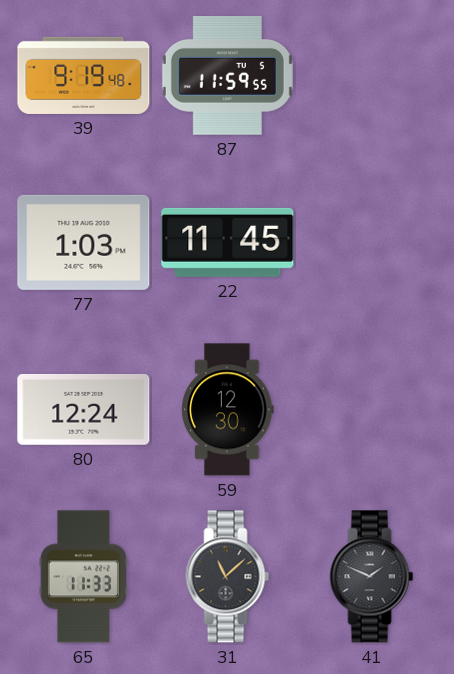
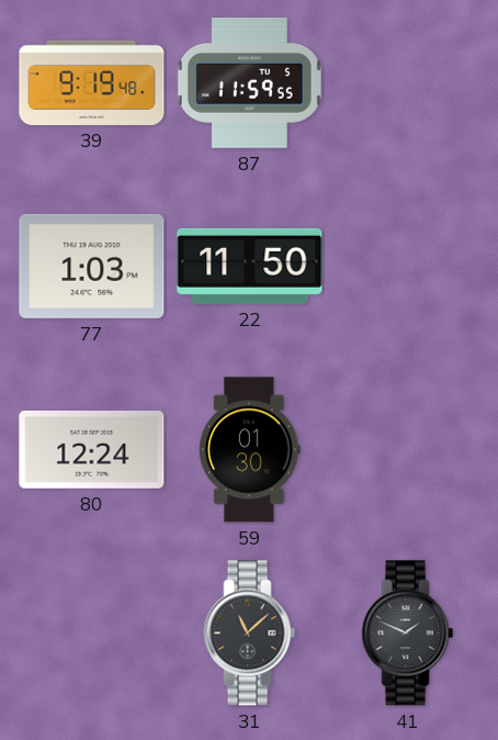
22: 11:45 -> 11:50 (250, 266)
59: 12:30 -> 01:30 (250, 450)
65: 11:33 -> none (83, 577)
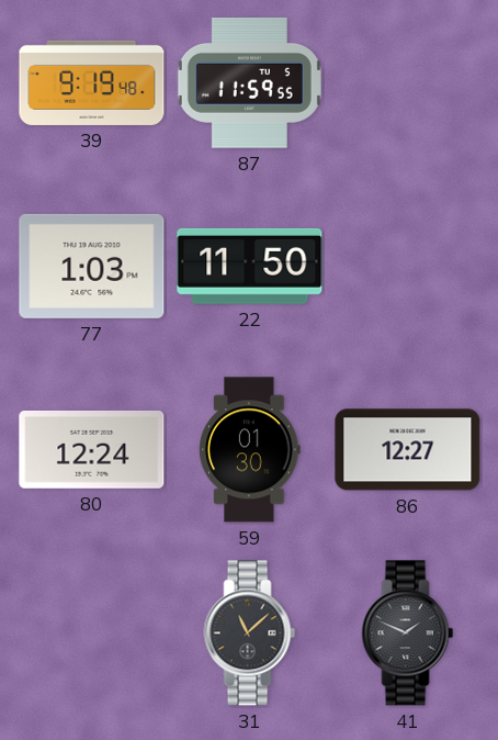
86: none -> 12:27 (408, 450)
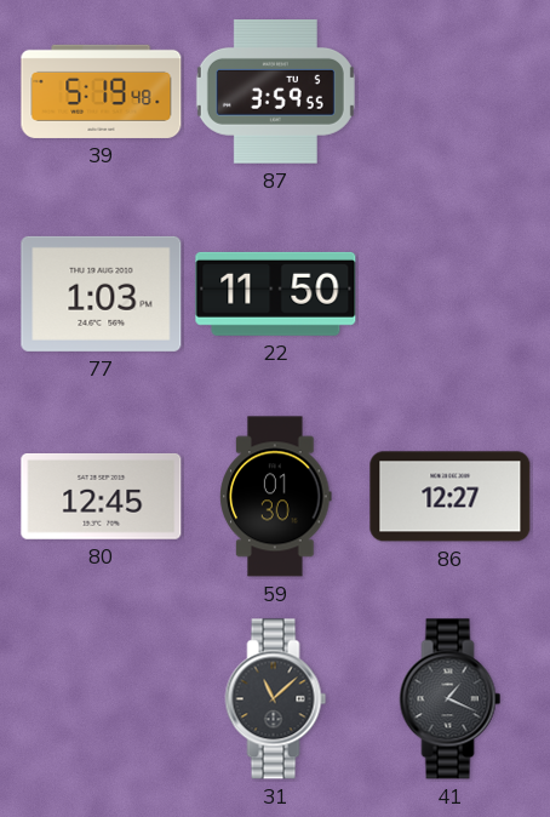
39: 9:19 -> 5:19 (102, 91)
87: 11:59 -> 3:59 (275, 91)
80: 12:24 -> 12:45 (102, 496)
41: 1:49 -> 1:19 (451, 699)
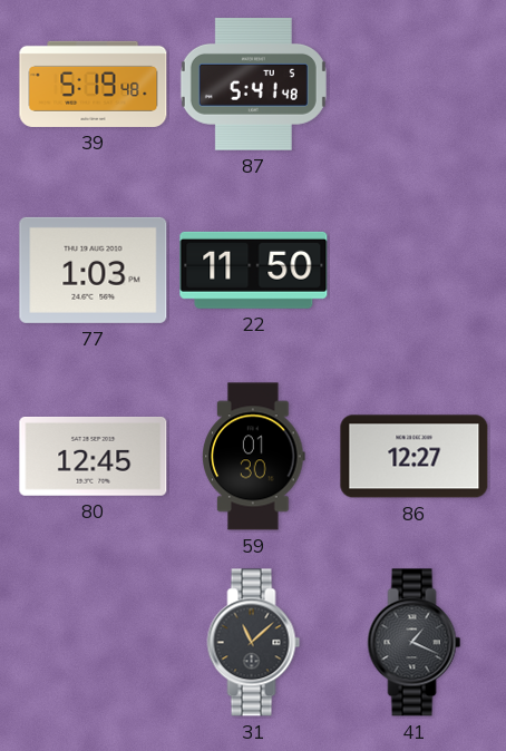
87: 3:59 -> 5:41 (253, 84)
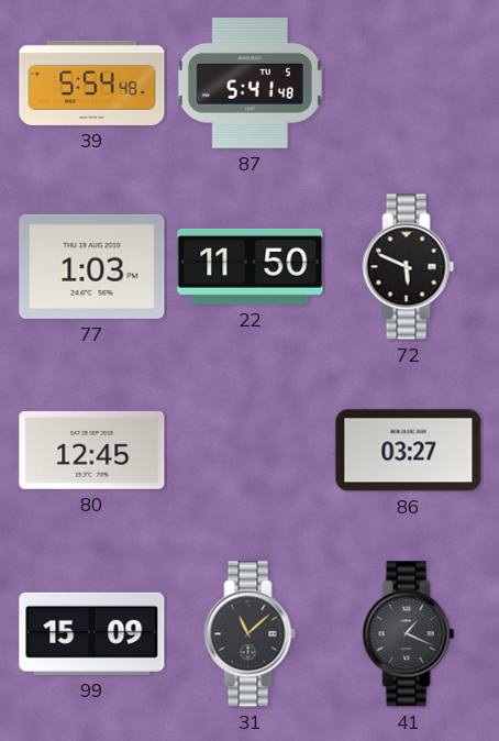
39: 5:19 -> 5:54 (92, 82)
72: none -> 5:49 (409, 267)
59: 01:30 -> none (254, 457)
86: 12:27 -> 03:27 (409, 451)
99: none -> 15:09 (92, 633)
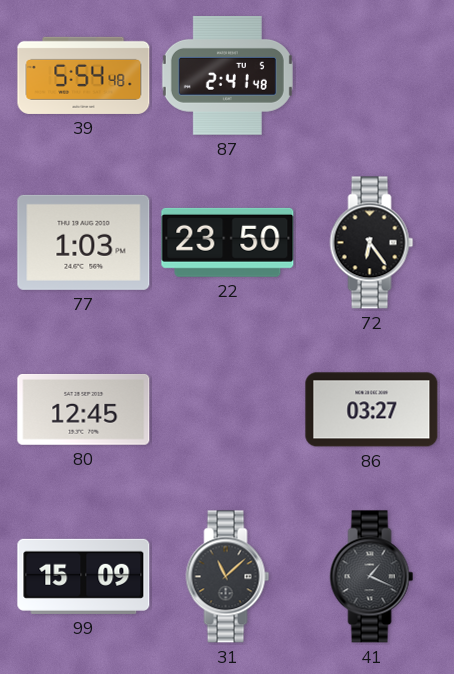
87: 5:41 -> 2:41 (227, 75)
22: 11:50 -> 23:50 (228, 242)
72: 5:49 -> 6:24 (372, 243)
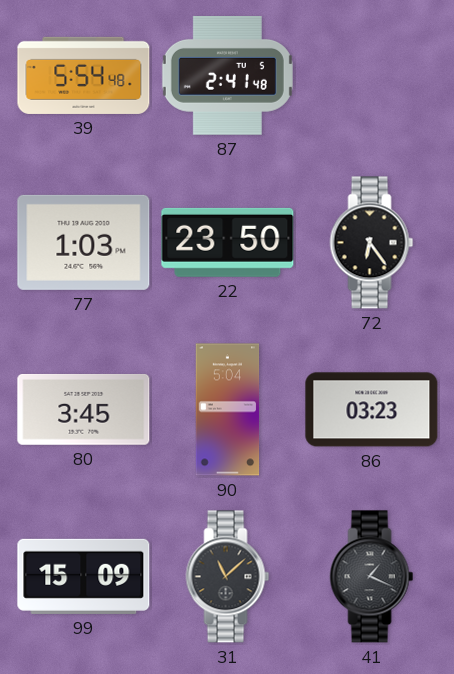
80: 12:45 -> 3:45 (84, 409)
90: none -> 5:04 (228, 410)
86: 03:27 -> 03:23 (372, 410)
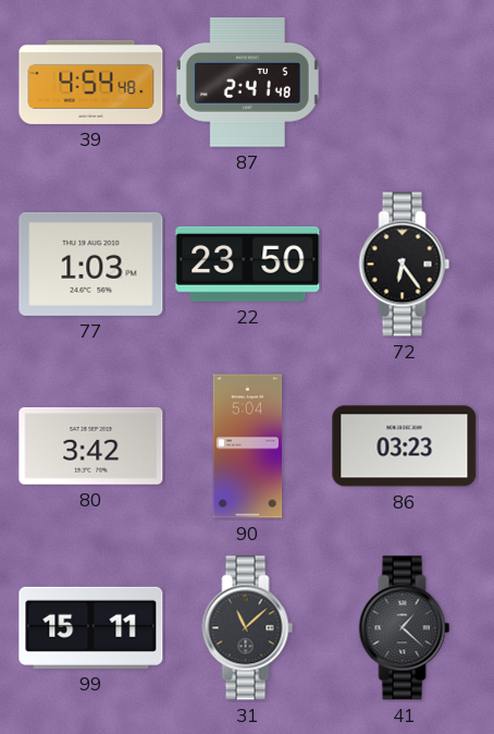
39: 5:54 -> 4:54 (91, 82)
80: 3:45 -> 3:42 (91, 445)
99: 15:09 -> 15:11 (91, 627)
41: 1:19 -> 1:22 (405, 628)
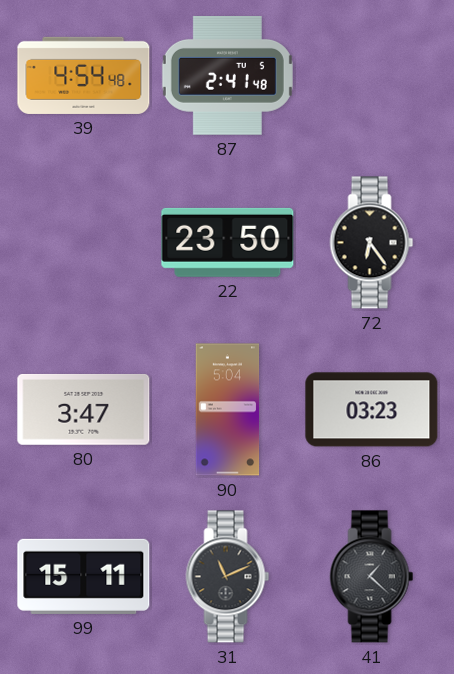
77: 1:03 -> none (91, 264)
80: 3:42 -> 3:47 (84, 409)
31: 11:08 -> 11:11 (228, 577)
